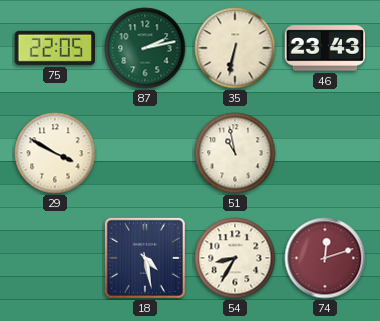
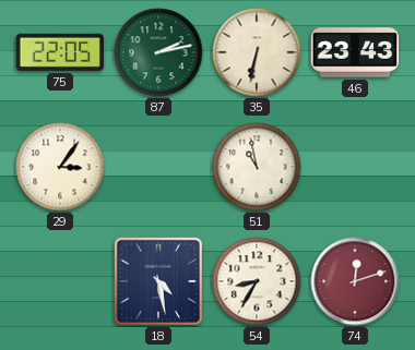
29: 3:50 -> 3:06 (60, 167)
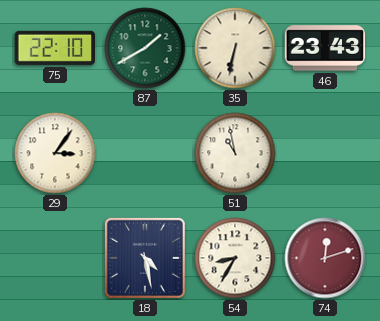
75: 22:05 -> 22:10 (54, 48)
87: 2:13 -> 1:40 (145, 48)
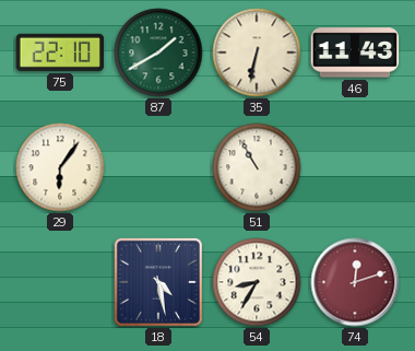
46: 23:43 -> 11:43 (355, 52)
29: 3:06 -> 6:06 (60, 167)
51: 10:58 -> 10:55 (257, 167)
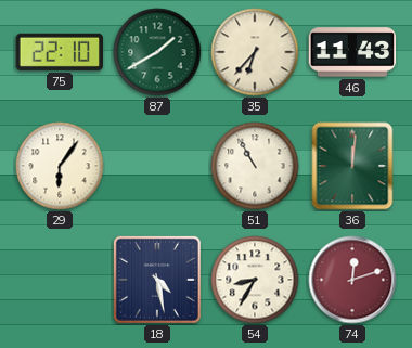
35: 6:32 -> 6:37 (255, 52)
36: none -> 12:01 (352, 166)
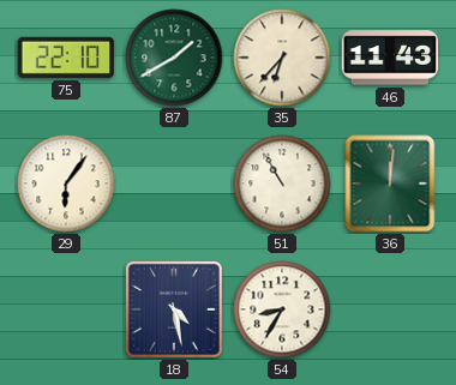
74: 12:12 -> none (352, 280)
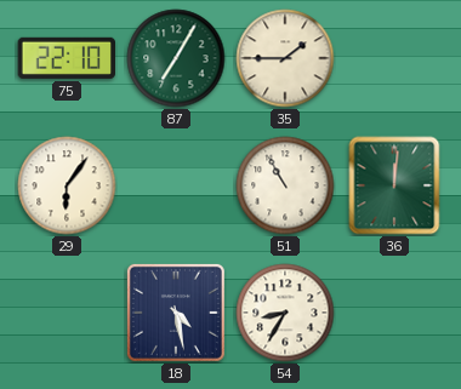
87: 1:40 -> 7:05 (176, 58)
35: 6:37 -> 1:45 (285, 58)
46: 11:43 -> none (390, 58)
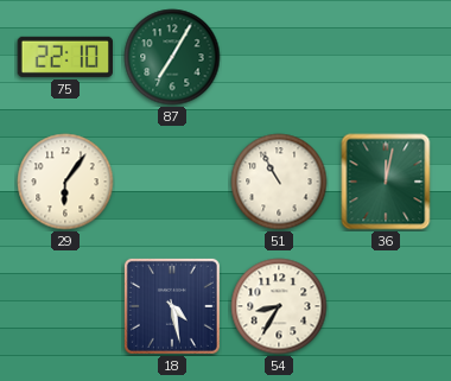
35: 1:45 -> none (285, 58)
36: 12:01 -> 12:02 (386, 182)
